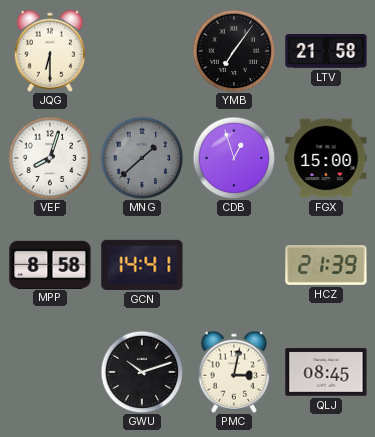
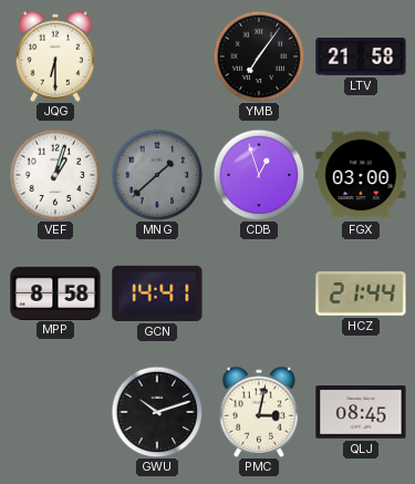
VEF: 8:03 -> 1:03 (55, 175)
FGX: 15:00 -> 03:00 (361, 175)
HCZ: 21:39 -> 21:44 (361, 295)
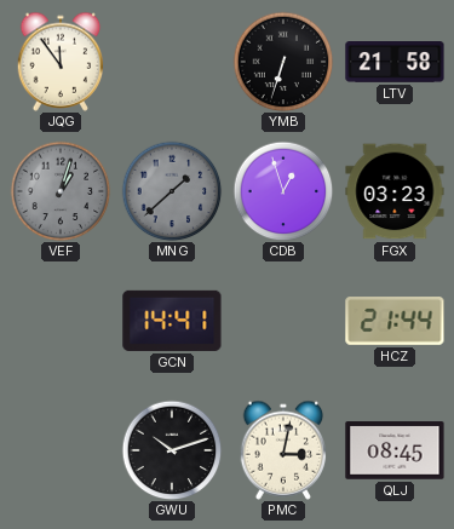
JQG: 6:30 -> 11:54 (61, 62)
YMB: 7:06 -> 6:33 (283, 62)
VEF dial: white -> grey (61, 191)
FGX: 03:00 -> 03:23 (395, 191)
MPP: 8:58 -> none (55, 292)
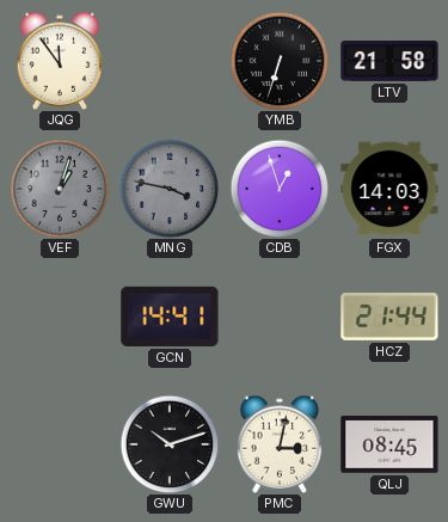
MNG: 1:38 -> 3:47 (170, 189)
FGX: 03:23 -> 14:03 (389, 189)
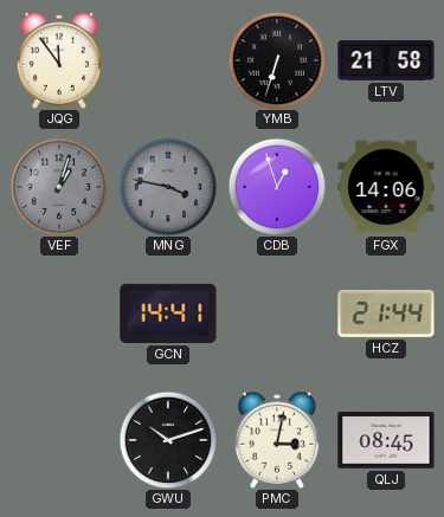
FGX: 14:03 -> 14:06 (386, 187)
